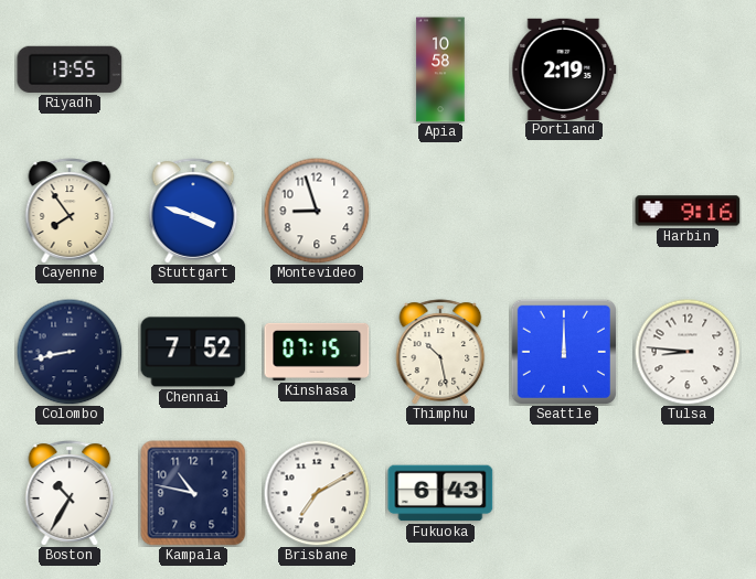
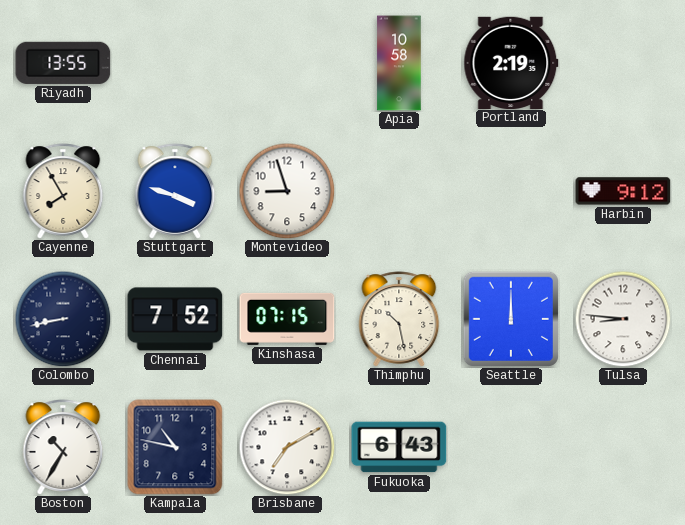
Cayenne: 7:54 -> 7:55 (63, 191)
Harbin: 9:16 -> 9:12 (623, 191)
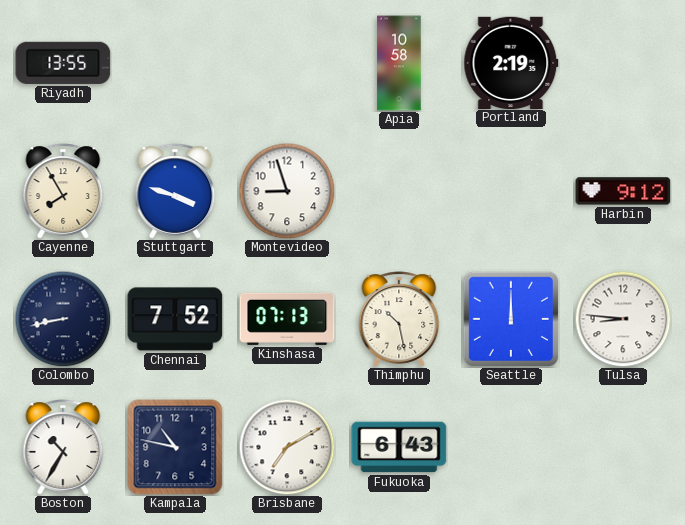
Kinshasa: 07:15 -> 07:13 (287, 319)
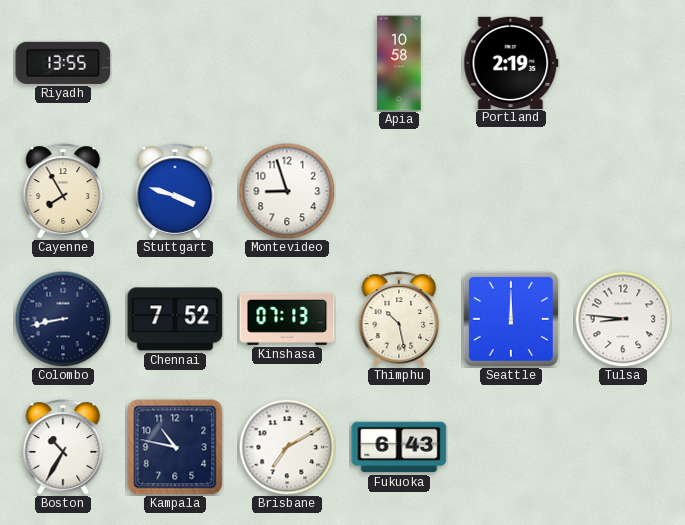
Harbin: 9:12 -> none (623, 191)
